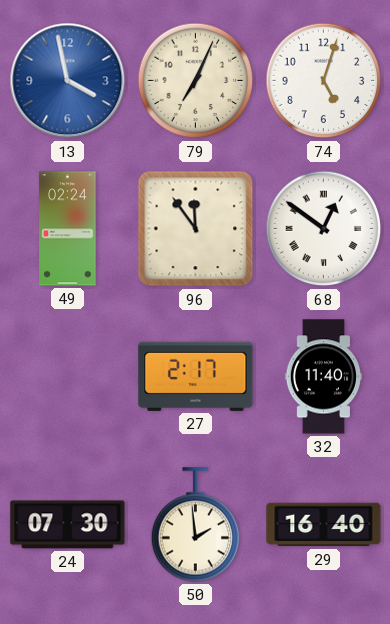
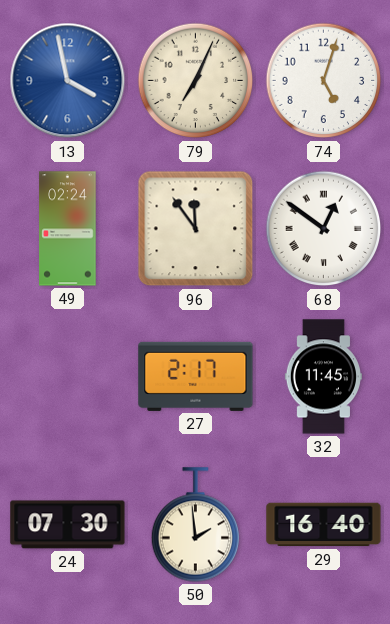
32: 11:40 -> 11:45 (323, 377)
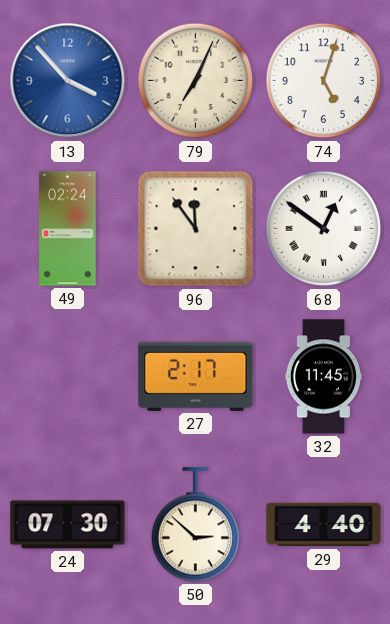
13: 3:58 -> 3:53 (68, 81)
50: 1:59 -> 2:52 (196, 525)
29: 16:40 -> 4:40 (324, 525)
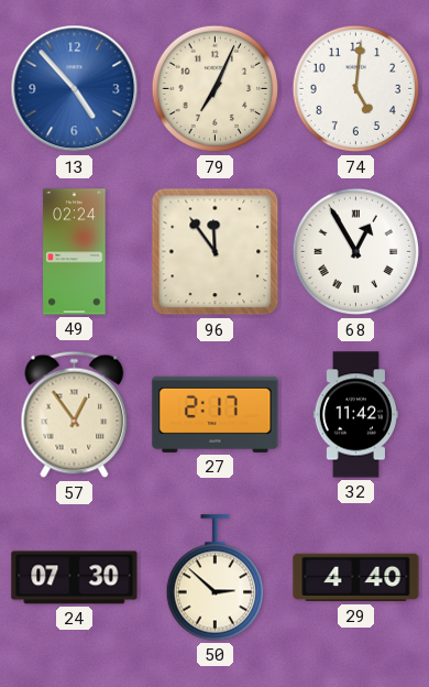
13: 3:53 -> 4:53 (75, 89)
74: 5:03 -> 5:01 (356, 89)
68: 12:51 -> 12:55 (356, 252)
57: none -> 12:54 (75, 415)
32: 11:45 -> 11:42 (355, 415)
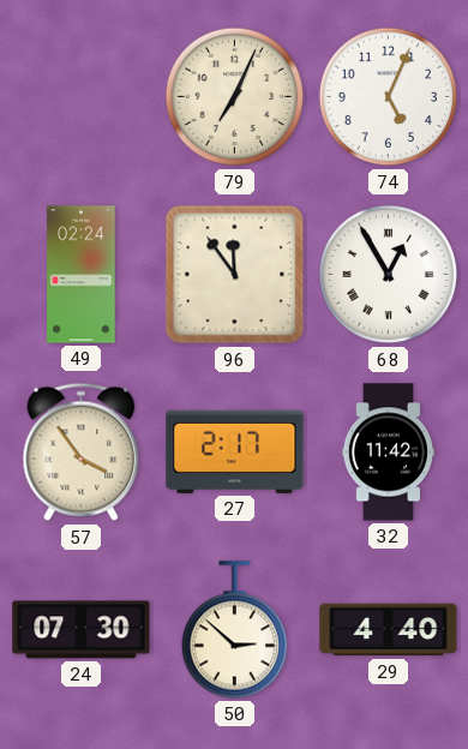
13: 4:53 -> none (75, 89)
74: 5:01 -> 5:04 (389, 97)
57: 12:54 -> 3:54 (82, 453)
